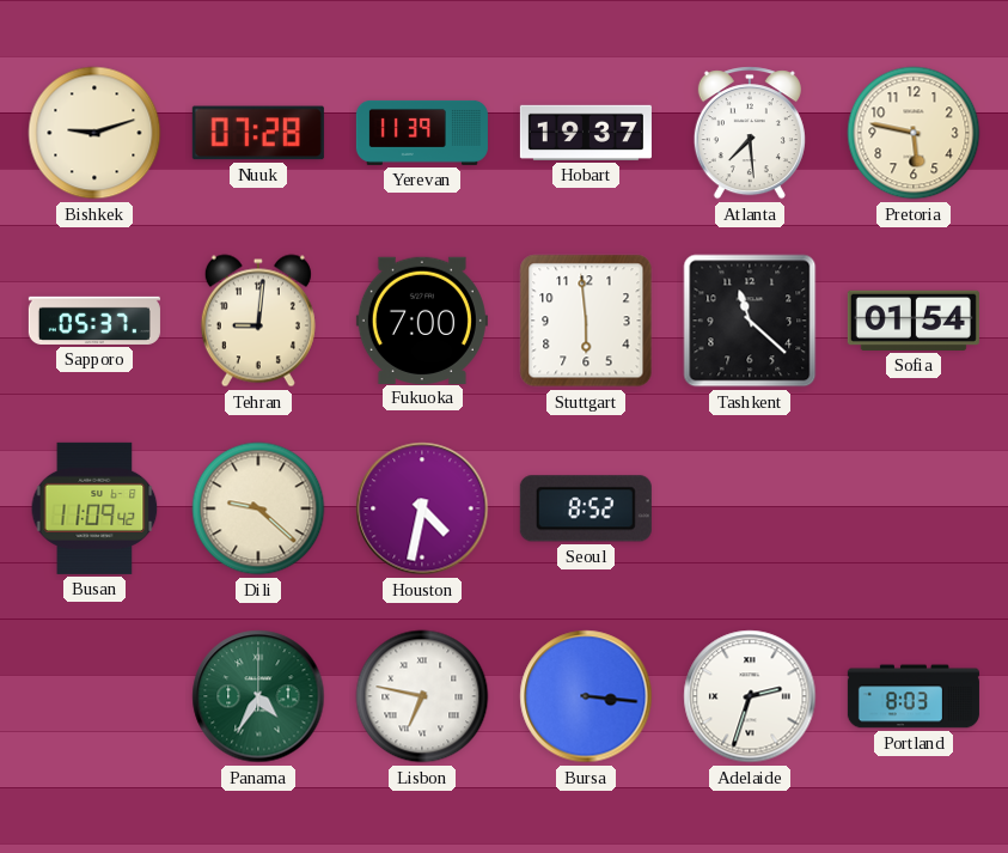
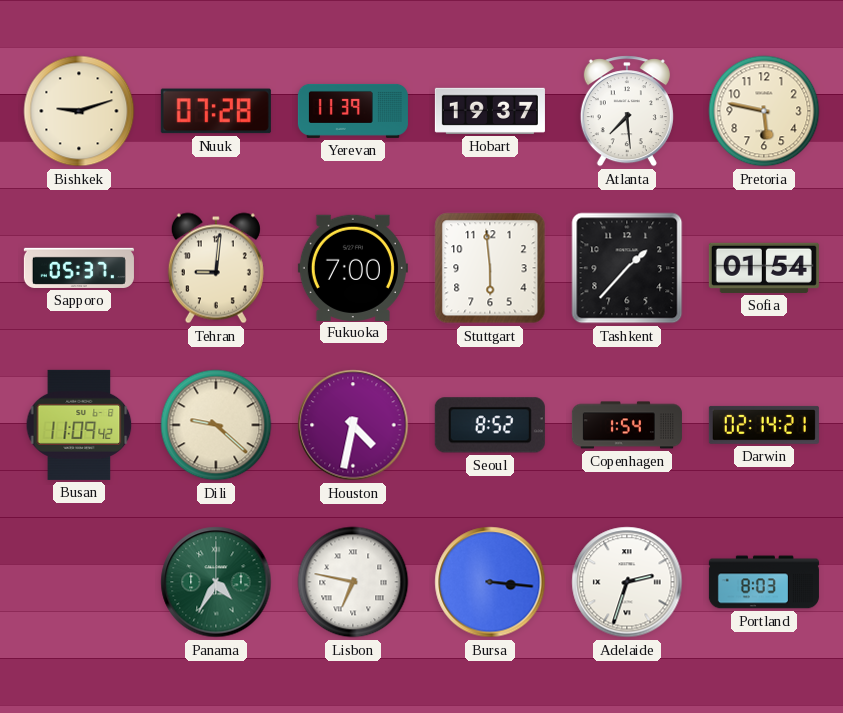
Tashkent: 11:22 -> 1:37 (627, 268)
Copenhagen: none -> 1:54 (627, 425)
Darwin: none -> 02:14 (764, 425)
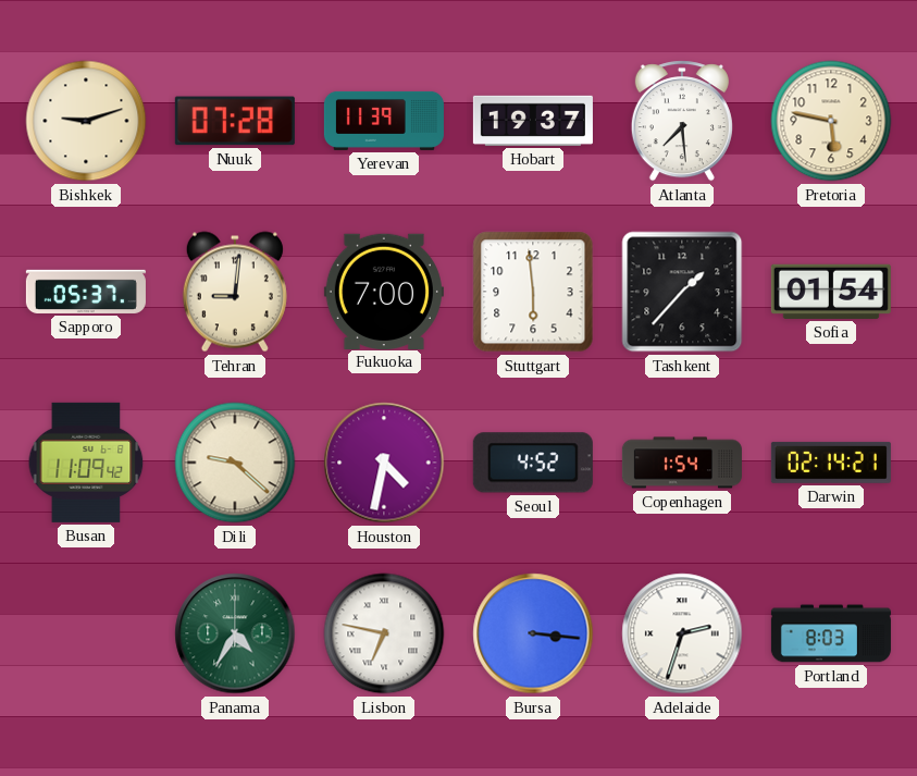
Seoul: 8:52 -> 4:52 (533, 463)
